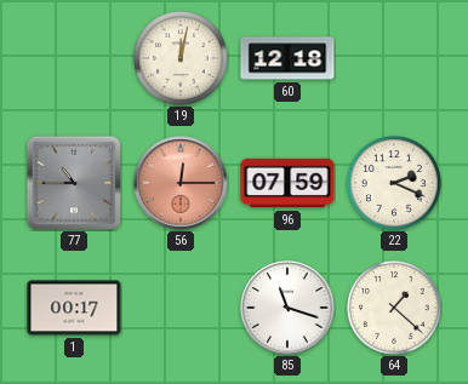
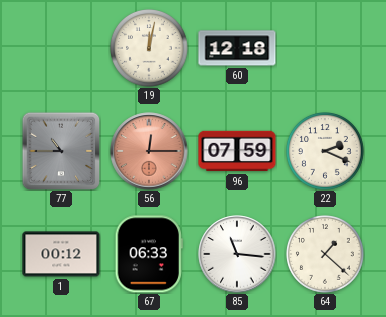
1: 00:17 -> 00:12 (61, 254)
67: none -> 06:33 (149, 254)
85: 11:18 -> 11:16 (237, 254)
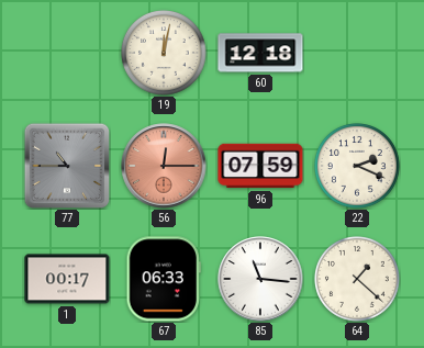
1: 00:12 -> 00:17 (67, 279)
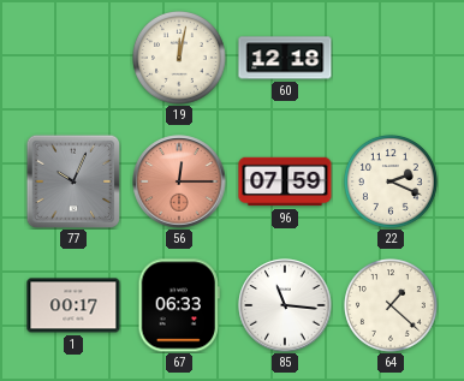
77: 10:45 -> 10:04 (73, 181)
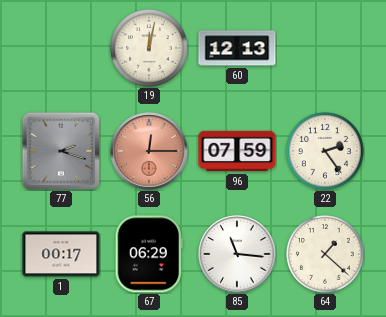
60: 12:18 -> 12:13 (237, 48)
77: 10:04 -> 2:18 (61, 151)
22: 2:19 -> 2:24 (326, 152)
67: 06:33 -> 06:29 (149, 254)
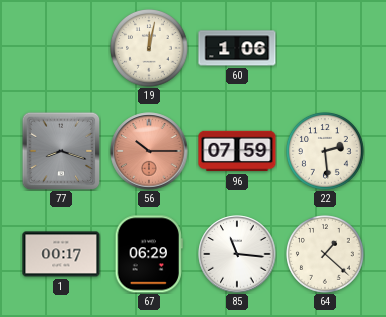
60: 12:13 -> 1:06 (237, 48)
77: 2:18 -> 8:18 (61, 151)
56: 12:15 -> 10:15 (149, 151)
22: 2:24 -> 2:29 (326, 152)
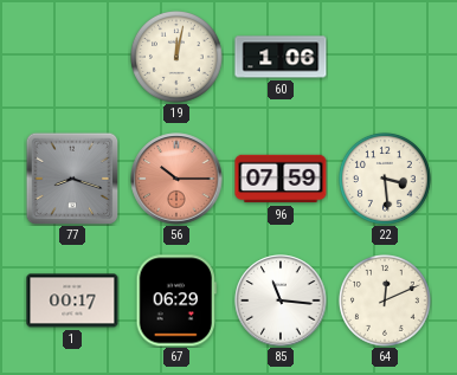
22: 2:29 -> 3:29 (386, 180)
64: 1:22 -> 12:11 (386, 302)
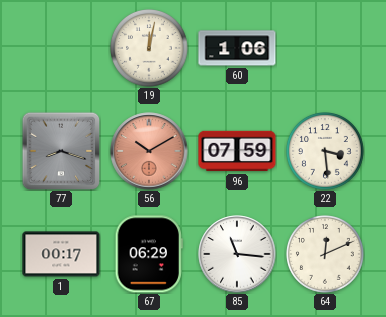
56: 10:15 -> 10:10 (149, 151)
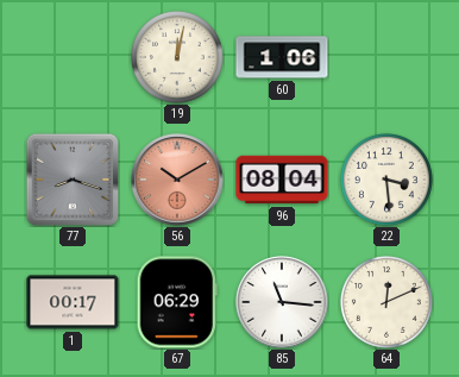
96: 07:59 -> 08:04 (282, 180)
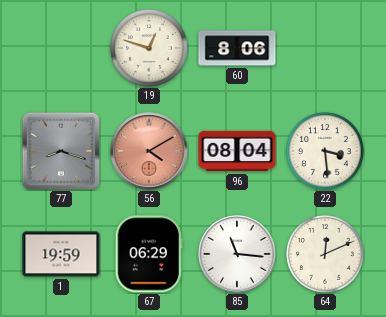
19: 12:02 -> 12:48 (150, 49)
60: 1:06 -> 8:06 (237, 48)
56: 10:10 -> 4:10 (149, 151)
1: 00:17 -> 19:59 (61, 254)
